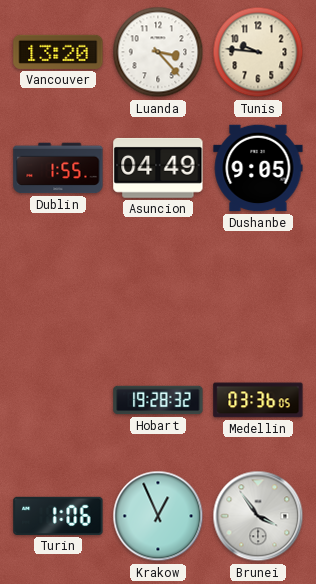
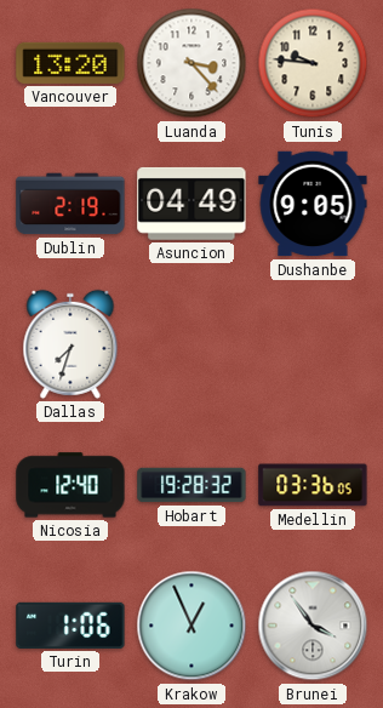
Dublin: 1:55 -> 2:19 (70, 204)
Dallas: none -> 7:33 (70, 344)
Nicosia: none -> 12:40 (70, 485)
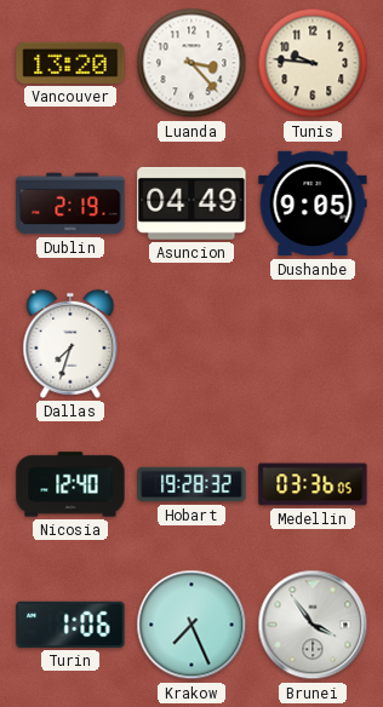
Krakow: 12:56 -> 7:26 (191, 625)
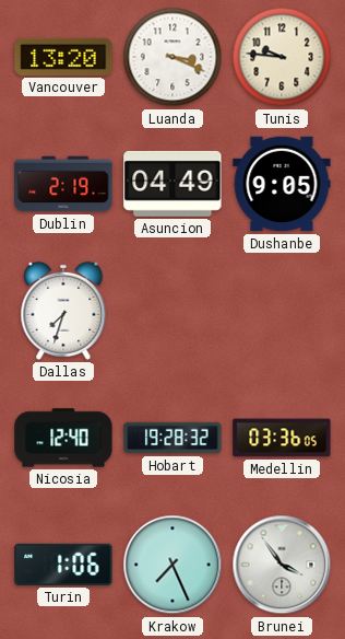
Luanda: 3:23 -> 3:19 (172, 57)
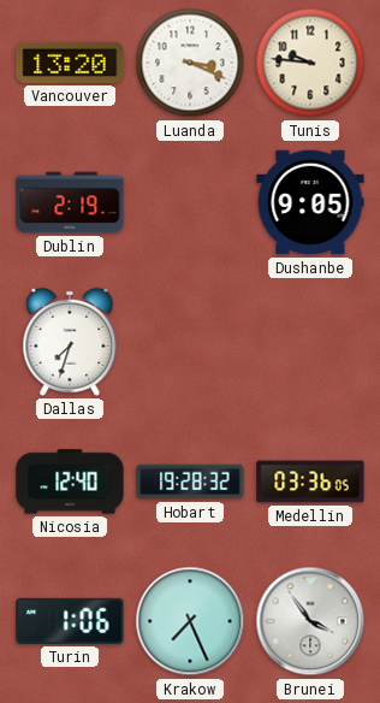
Asuncion: 04:49 -> none (172, 184)
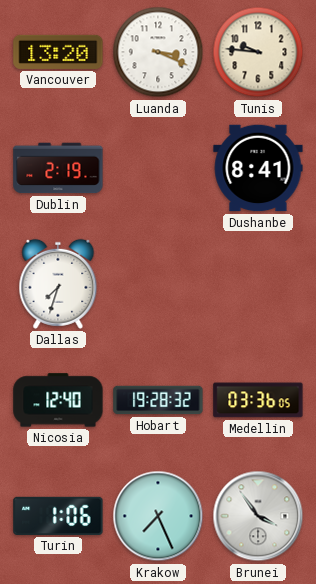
Dushanbe: 9:05 -> 8:41 (258, 168)
